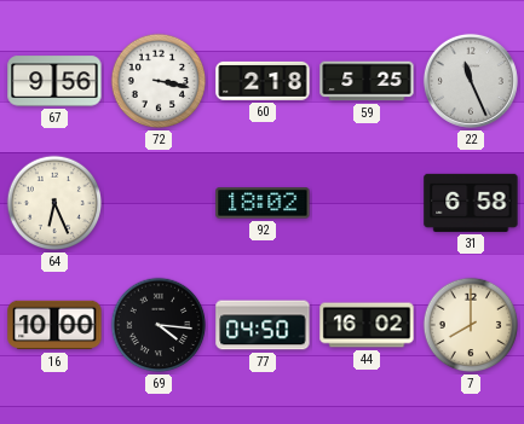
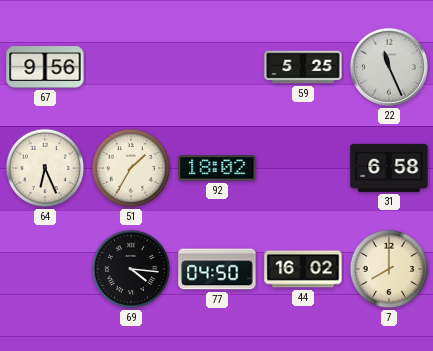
72: 3:17 -> none (159, 81)
60: 2:18 -> none (263, 81)
51: none -> 1:35 (131, 168)
16: 10:00 -> none (54, 325)
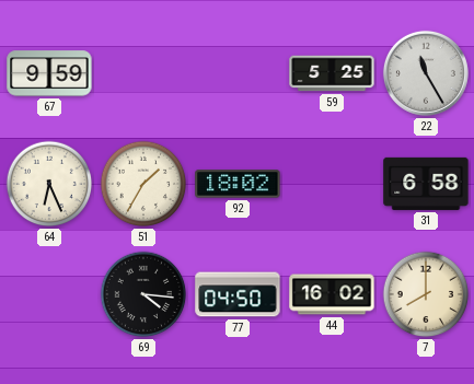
67: 9:56 -> 9:59 (49, 73)
22: 11:26 -> 11:25 (426, 73)
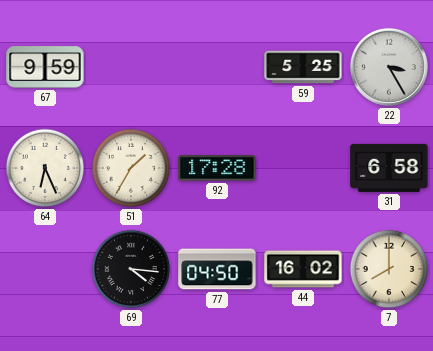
22: 11:25 -> 3:25 (389, 67)
92: 18:02 -> 17:28 (217, 168)
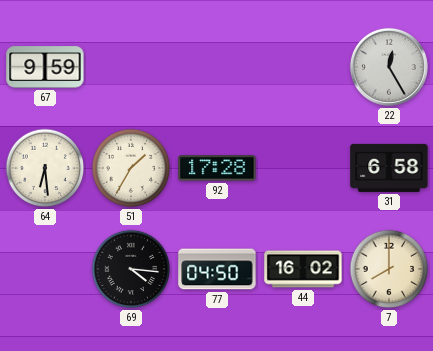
59: 5:25 -> none (303, 67)
22: 3:25 -> 12:25 (389, 67)
64: 6:26 -> 6:29 (45, 168)
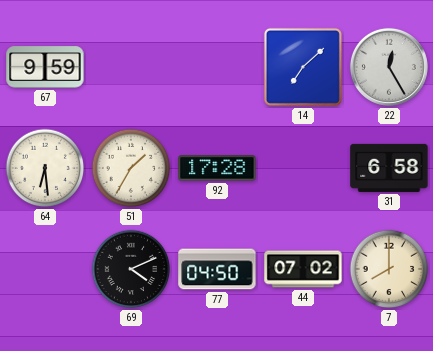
14: none -> 7:08 (303, 67)
69: 4:16 -> 4:11 (131, 269)
44: 16:02 -> 07:02 (303, 269)
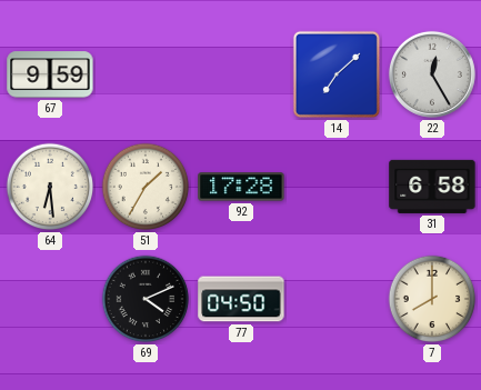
44: 07:02 -> none (303, 269)
